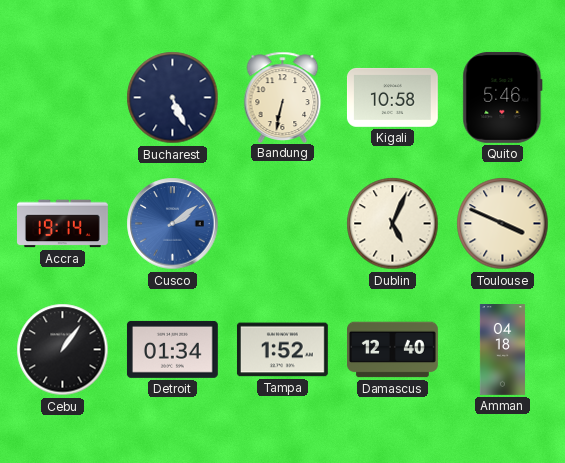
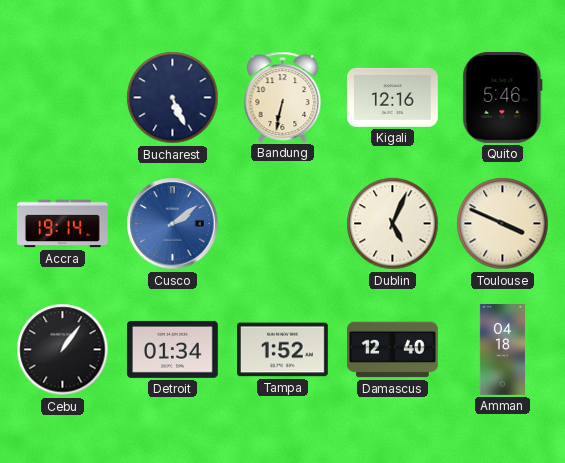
Kigali: 10:58 -> 12:16 (392, 97)
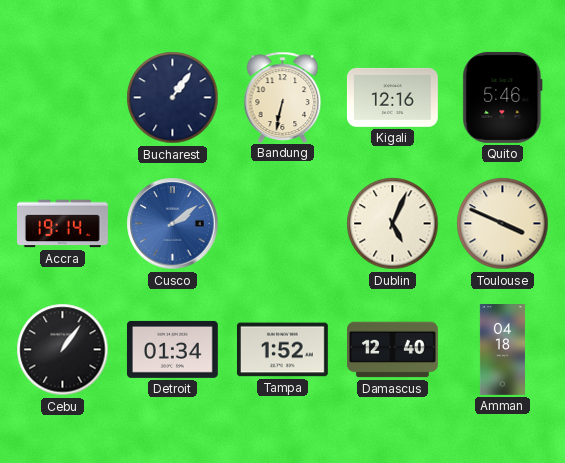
Bucharest: 5:26 -> 1:06 (173, 98)
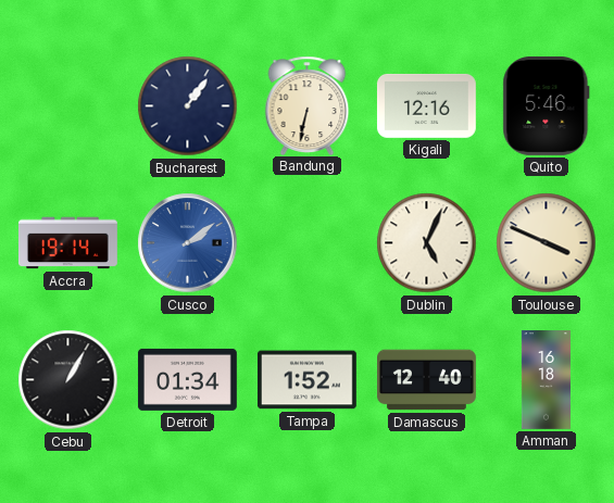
Cebu: 1:06 -> 1:05 (68, 380)
Amman: 04:18 -> 16:18 (546, 380)
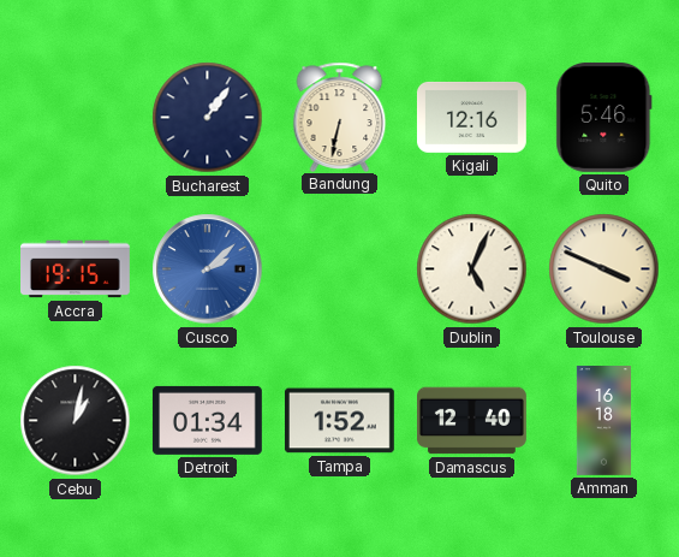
Accra: 19:14 -> 19:15 (76, 269)
Cusco: 2:09 -> 2:08 (208, 269)
Cebu: 1:05 -> 1:02 (76, 421)
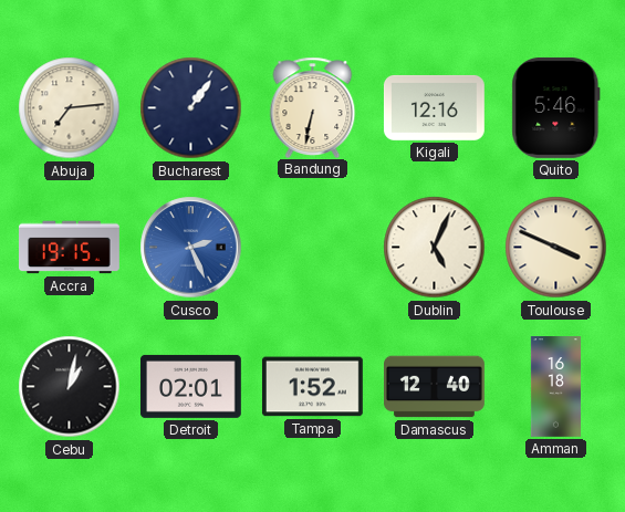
Abuja: none -> 7:14 (70, 108)
Cusco: 2:08 -> 2:26 (191, 248)
Detroit: 01:34 -> 02:01 (190, 386)
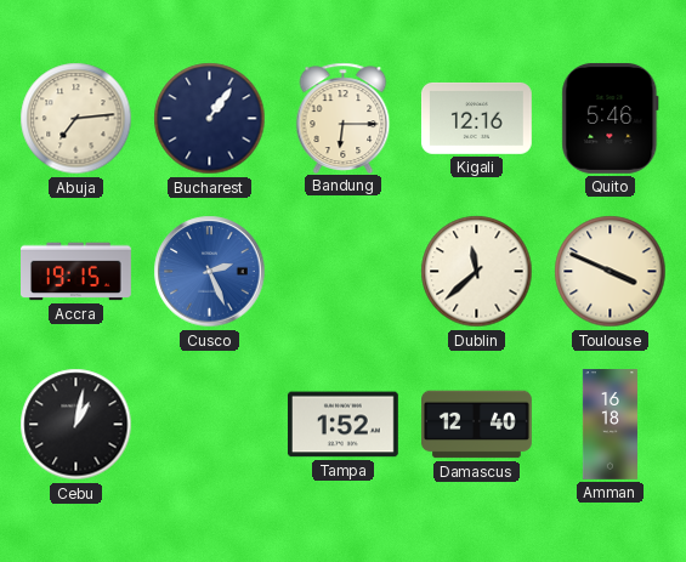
Bandung: 6:32 -> 6:15 (344, 118)
Dublin: 5:04 -> 11:38 (477, 272)
Detroit: 02:01 -> none (190, 386)
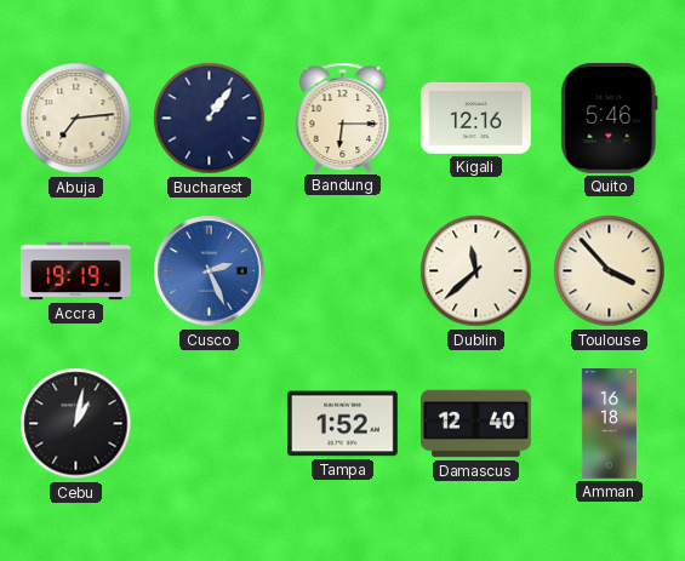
Accra: 19:15 -> 19:19 (76, 271)
Toulouse: 3:49 -> 3:53 (610, 271)
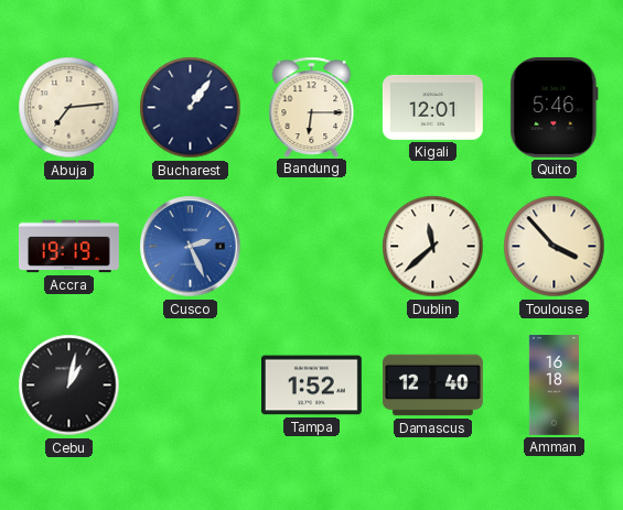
Kigali: 12:16 -> 12:01 (432, 107)
